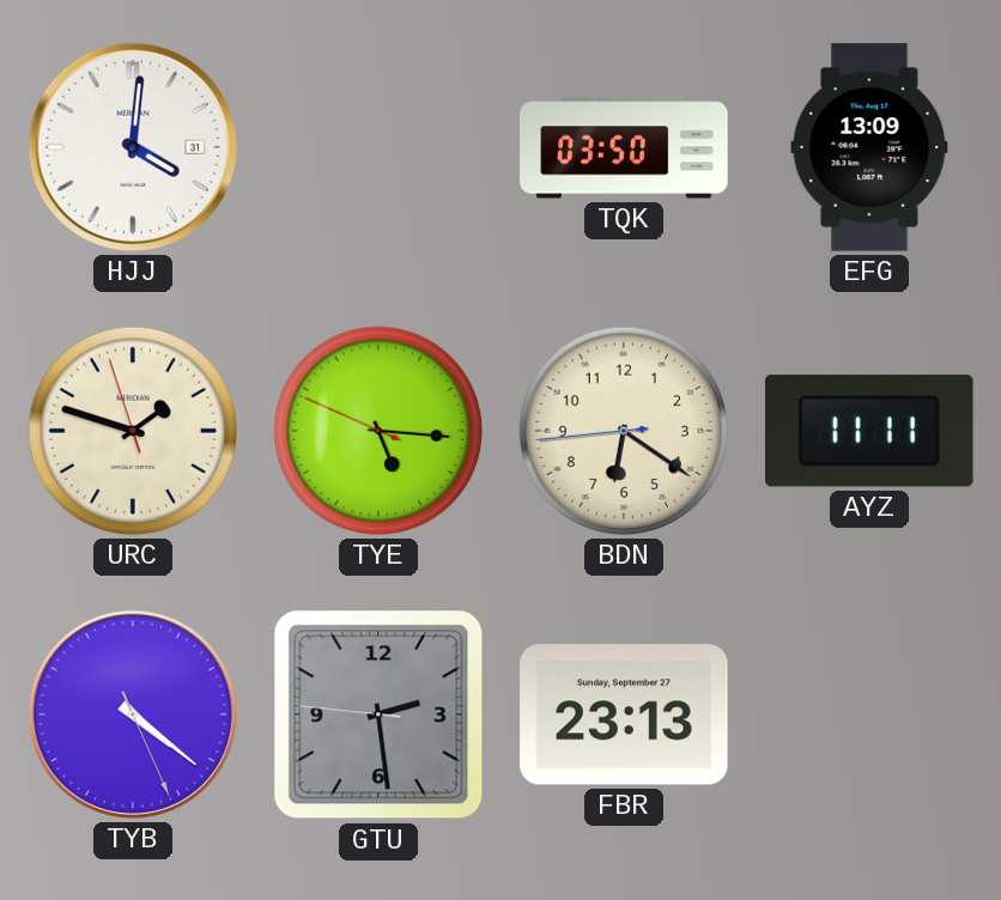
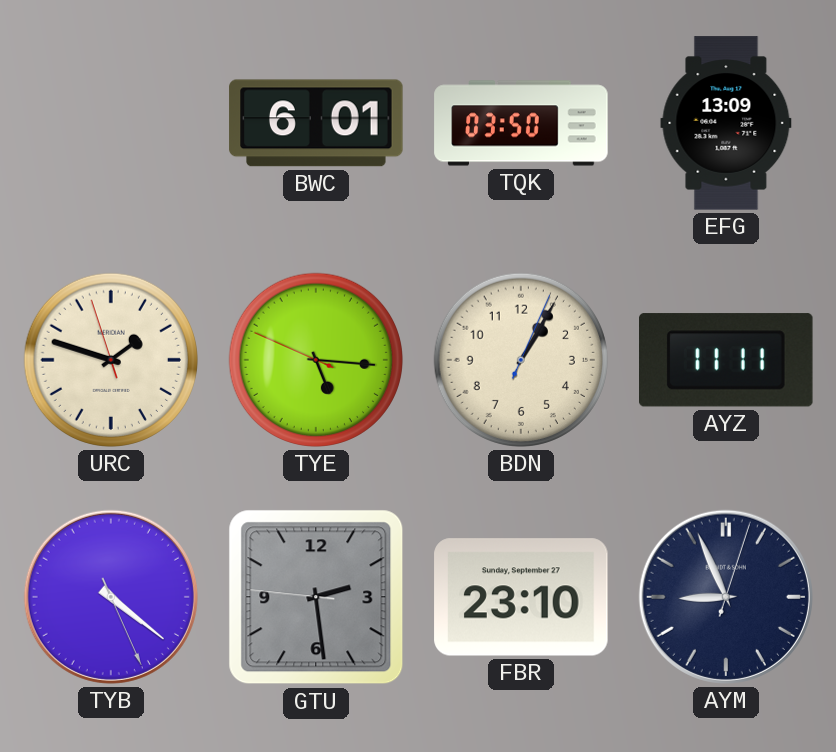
HJJ: 4:01 -> none (133, 147)
BWC: none -> 6:01 (316, 123)
BDN: 6:20 -> 1:05 (521, 360)
FBR: 23:13 -> 23:10 (521, 597)
AYM: none -> 8:56 (726, 597)
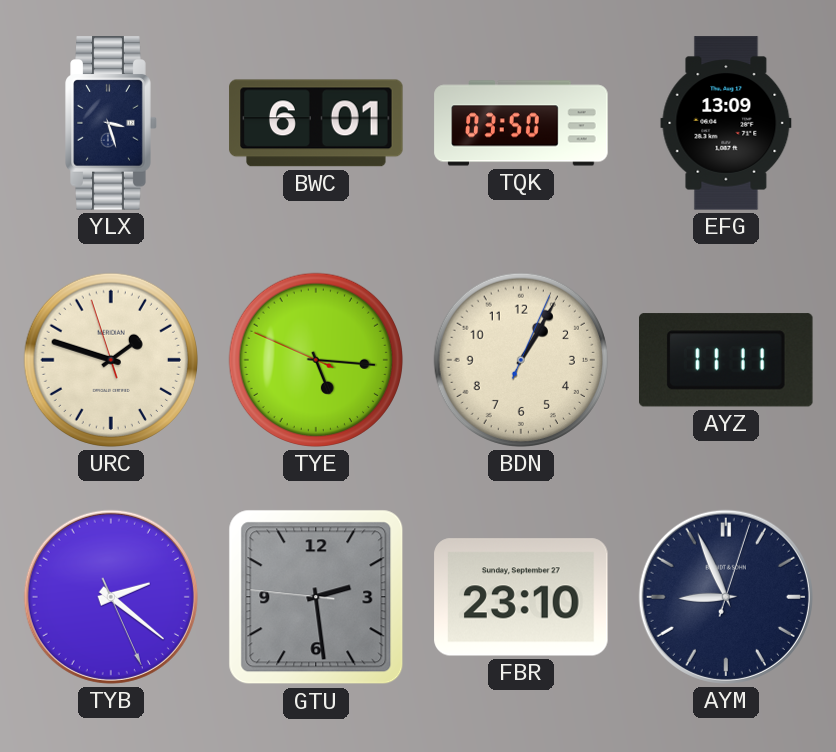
YLX: none -> 3:27 (111, 123)
TYB: 4:21 -> 2:21 (111, 597)
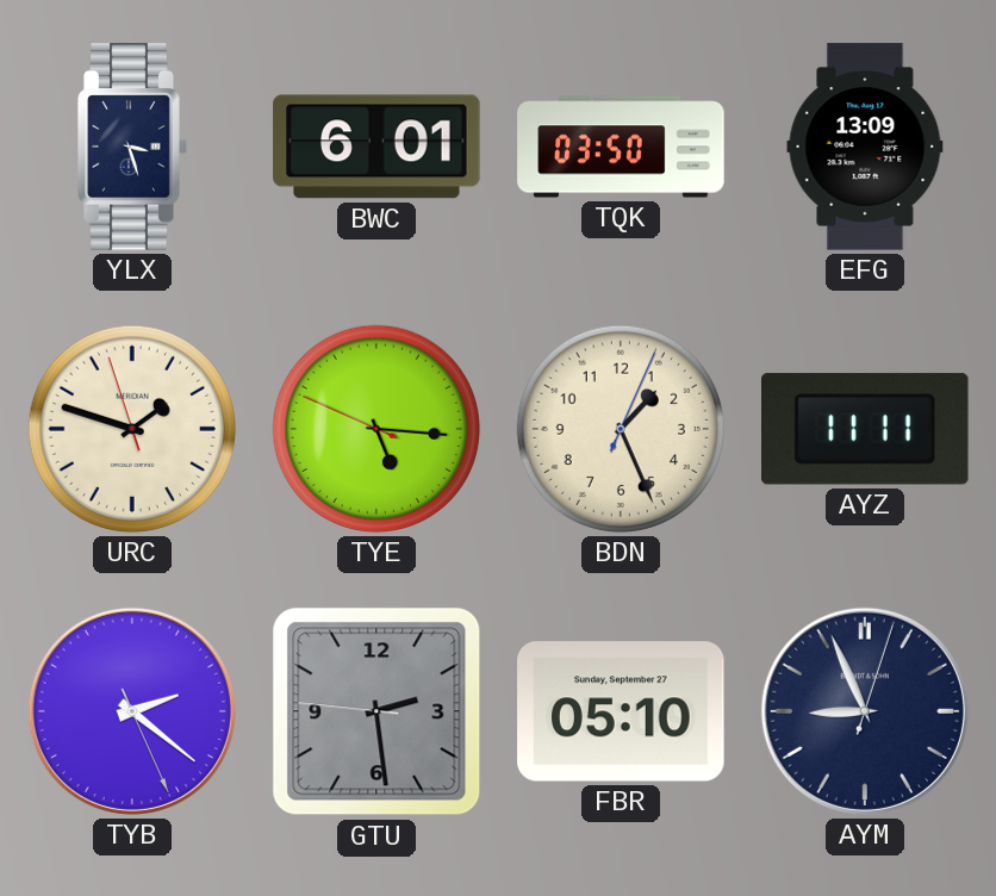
BDN: 1:05 -> 1:26 (621, 429)
FBR: 23:10 -> 05:10 (621, 711)
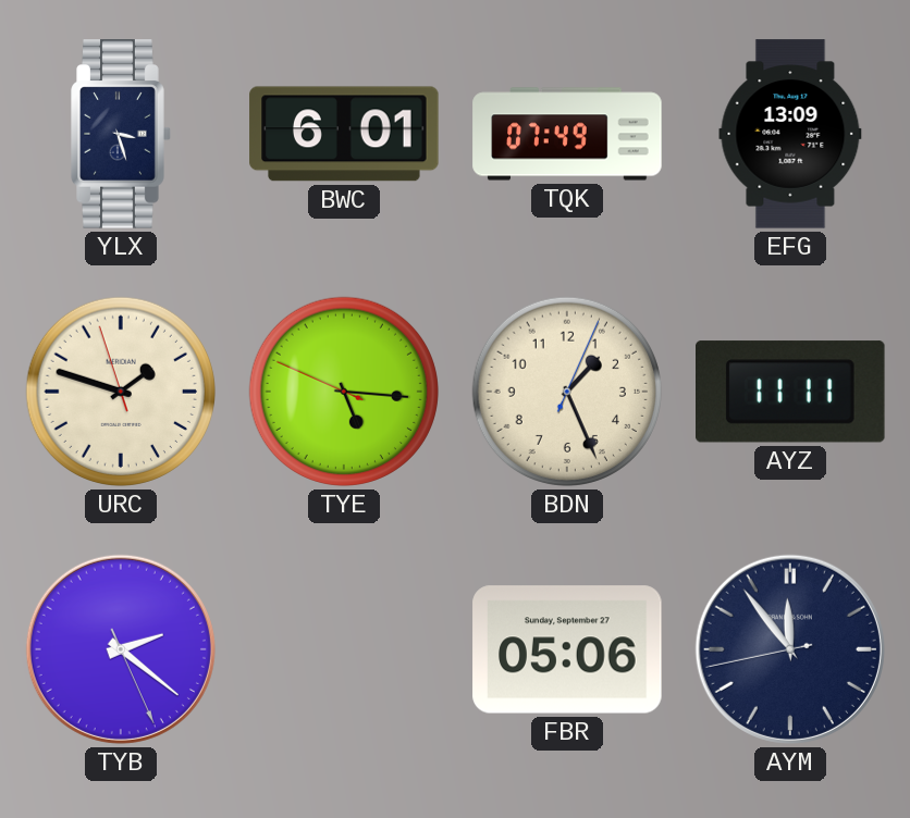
TQK: 03:50 -> 07:49 (567, 134)
GTU: 2:28 -> none (376, 711)
FBR: 05:10 -> 05:06 (567, 649)
AYM: 8:56 -> 11:53 (790, 649)
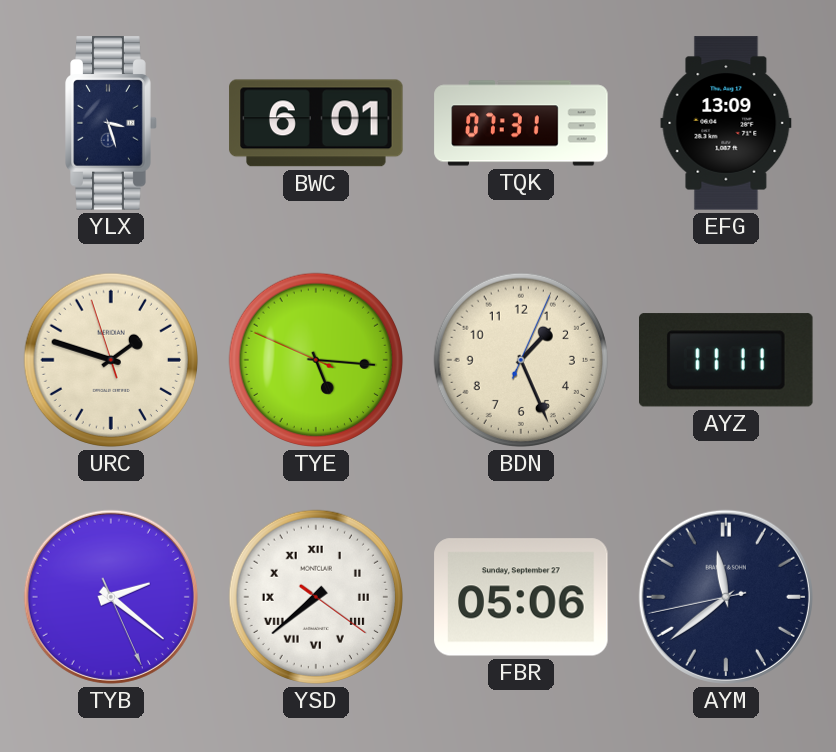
TQK: 07:49 -> 07:31 (521, 123)
YSD: none -> 7:38 (316, 597)
AYM: 11:53 -> 11:38 (726, 597)
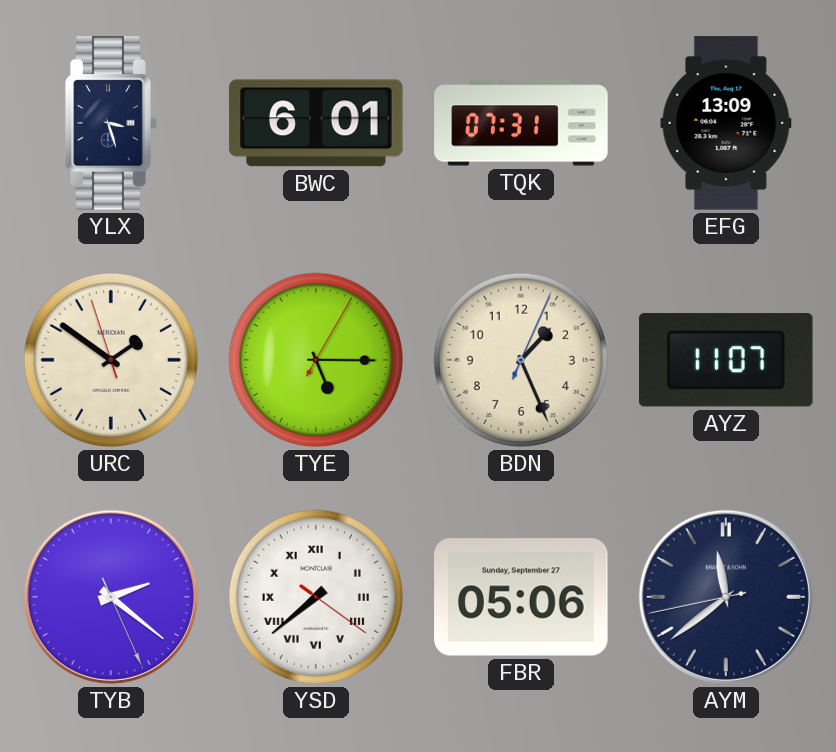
URC: 1:47 -> 1:50 (111, 360)
TYE: 5:15:49 -> 5:15:05 (316, 360)
AYZ: 11:11 -> 11:07 (727, 360)
